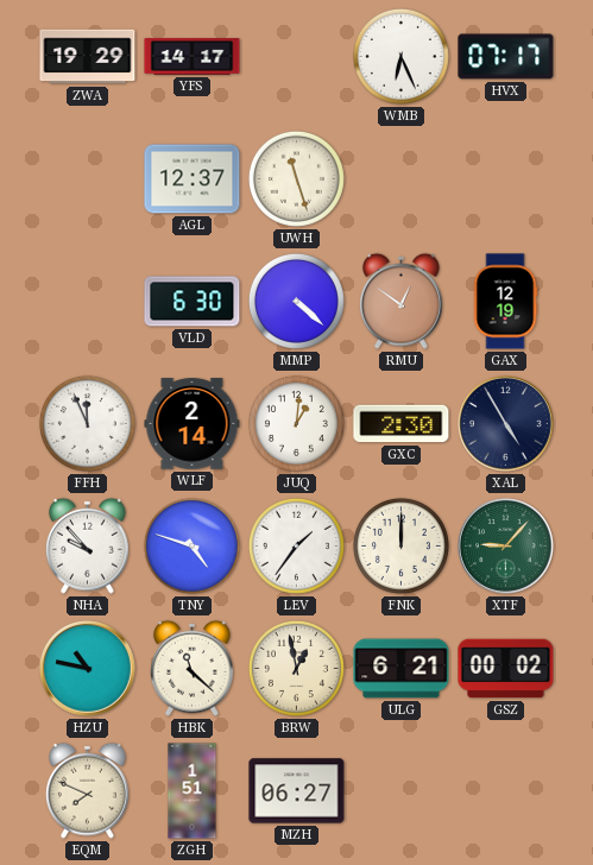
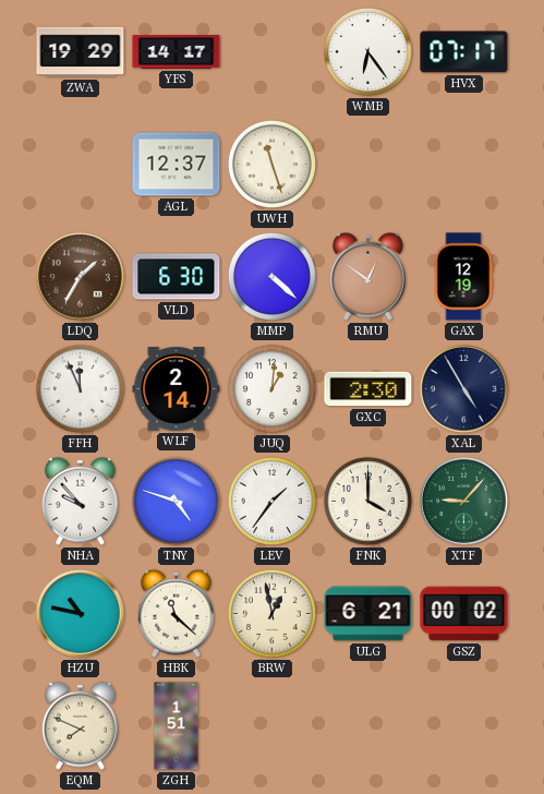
WMB: 6:26 -> 6:24 (367, 51)
LDQ: none -> 1:35 (81, 277)
FNK: 12:00 -> 4:00 (367, 501)
MZH: 06:27 -> none (297, 791)
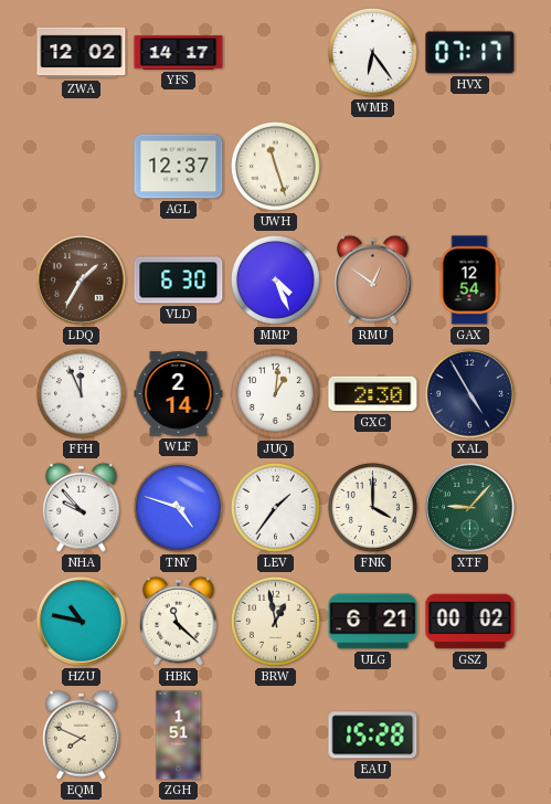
ZWA: 19:29 -> 12:02 (82, 53)
MMP: 4:22 -> 4:26 (275, 279)
GAX: 12:19 -> 12:54 (469, 281)
EAU: none -> 15:28 (373, 736)
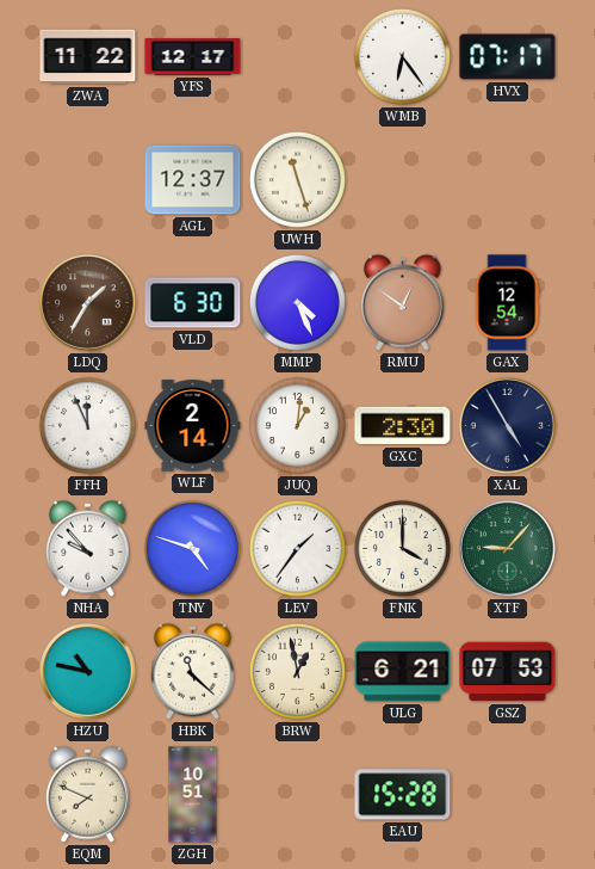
ZWA: 12:02 -> 11:22 (88, 57)
YFS: 14:17 -> 12:17 (193, 57)
GSZ: 00:02 -> 07:53 (508, 672)
ZGH: 1:51 -> 10:51 (193, 795)
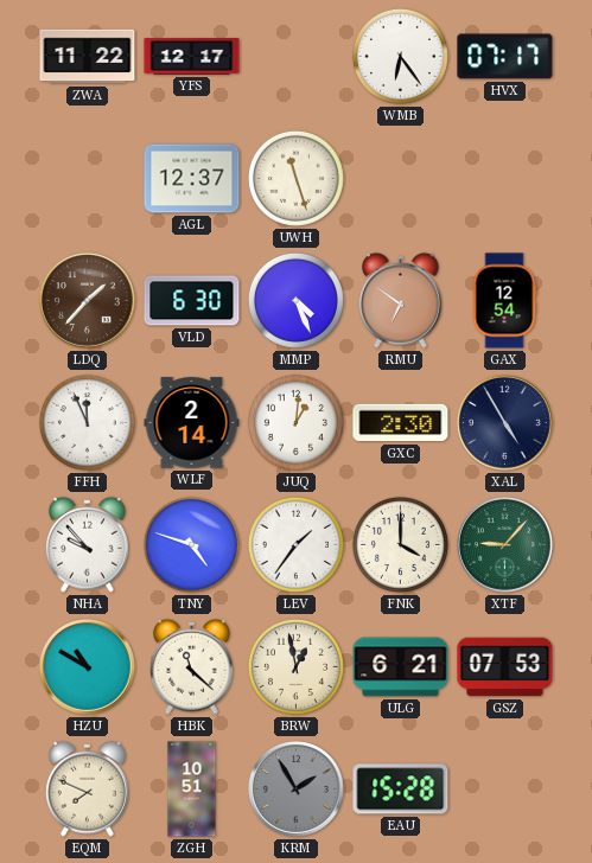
LDQ: 1:35 -> 1:37 (88, 301)
RMU: 12:51 -> 6:51 (400, 300)
HZU: 10:47 -> 10:50 (88, 667)
KRM: none -> 1:55 (297, 790)
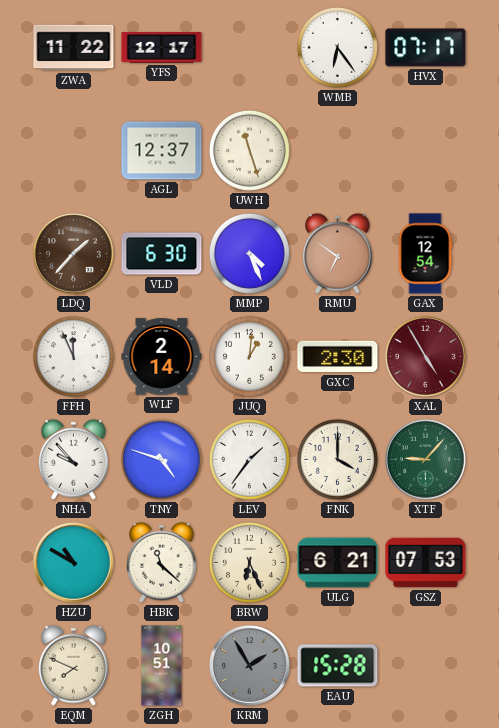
XAL dial: navy -> burgundy (426, 357)
BRW: 12:58 -> 6:26 (249, 562)
